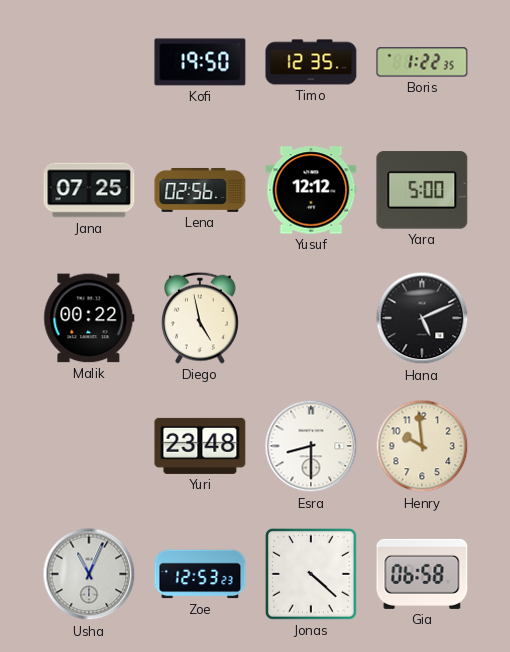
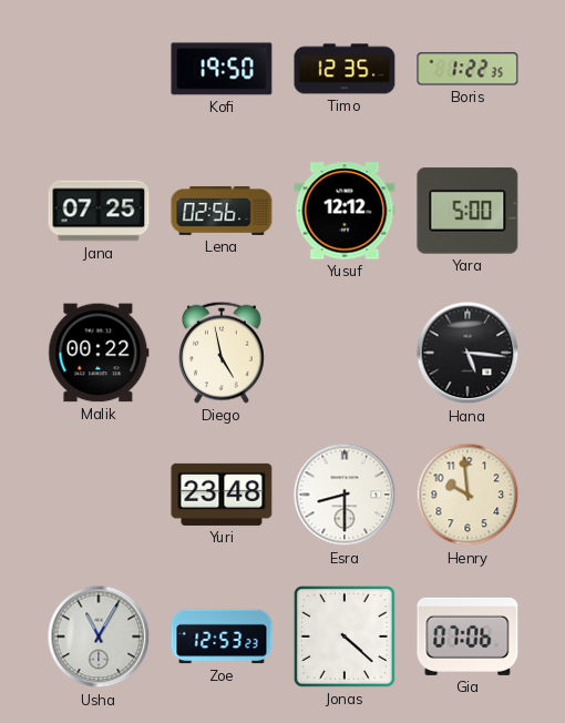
Hana: 5:11 -> 5:16 (468, 353)
Usha: 11:04 -> 11:05 (99, 637)
Gia: 06:58 -> 07:06 (468, 637)
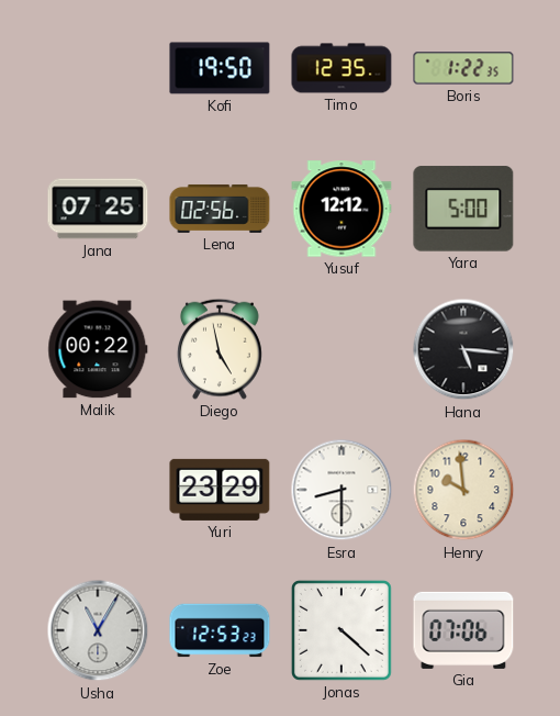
Yuri: 23:48 -> 23:29 (220, 490)
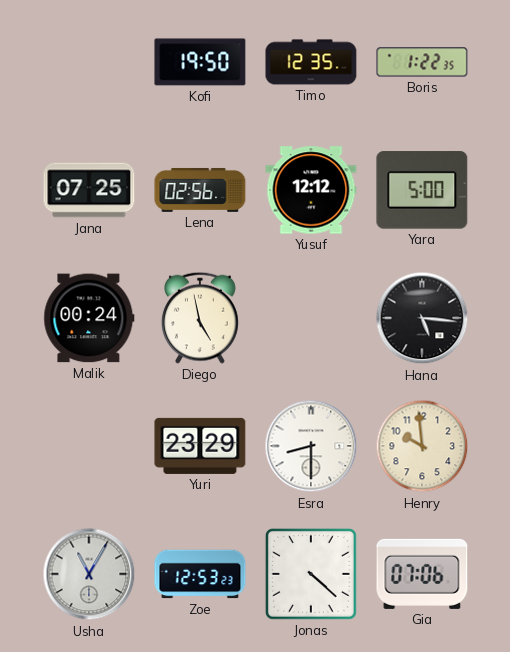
Malik: 00:22 -> 00:24 (89, 318)
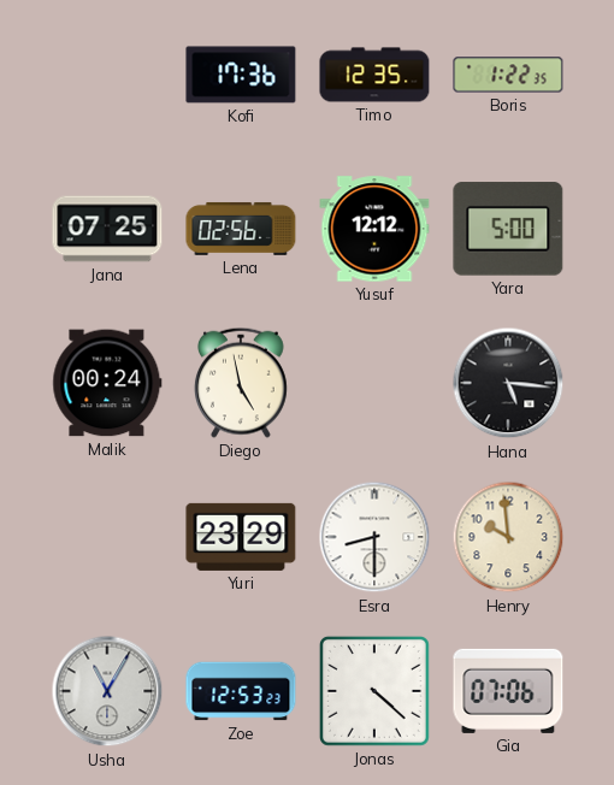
Kofi: 19:50 -> 17:36 (241, 75)
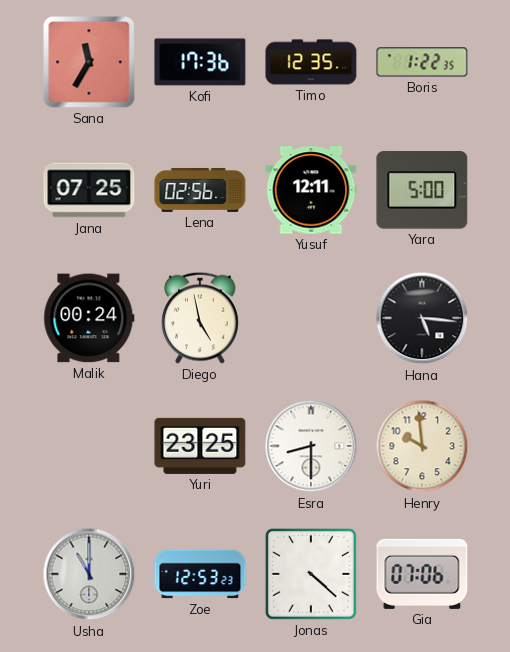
Sana: none -> 11:35 (89, 62)
Yusuf: 12:12 -> 12:11 (311, 190)
Yuri: 23:29 -> 23:25 (200, 446)
Usha: 11:05 -> 11:00 (89, 574)
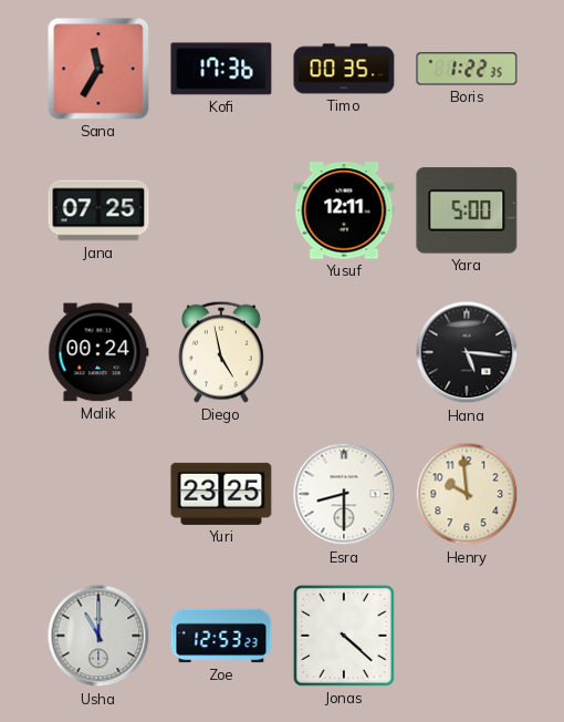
Timo: 12:35 -> 00:35 (344, 69)
Lena: 02:56 -> none (200, 190)
Gia: 07:06 -> none (422, 574)
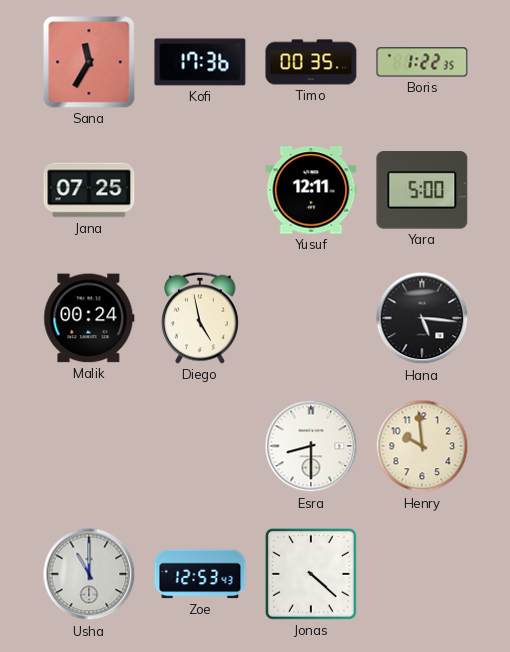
Yuri: 23:25 -> none (221, 494)
Zoe: 12:53:23 -> 12:53:43 (200, 574)
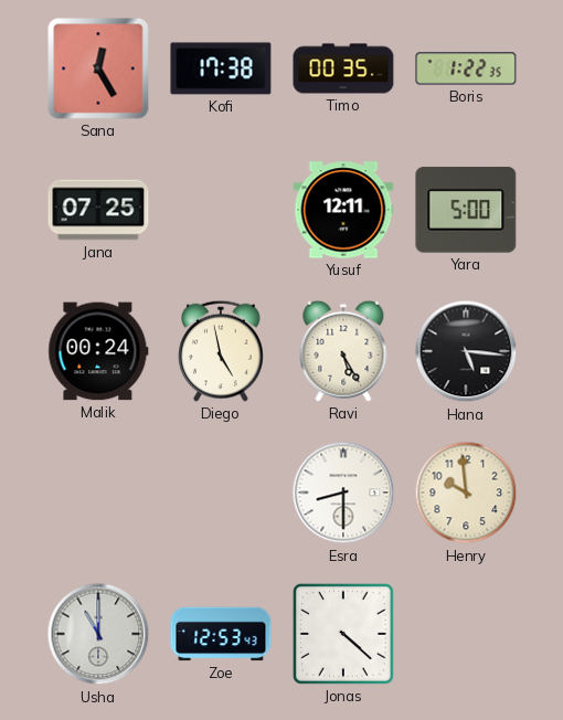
Sana: 11:35 -> 12:25 (98, 68)
Kofi: 17:36 -> 17:38 (221, 68)
Ravi: none -> 5:25 (343, 351)
